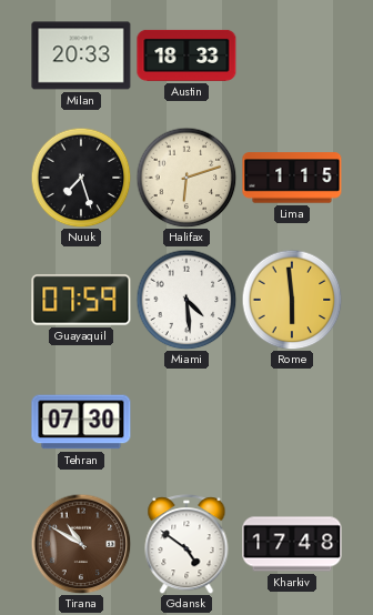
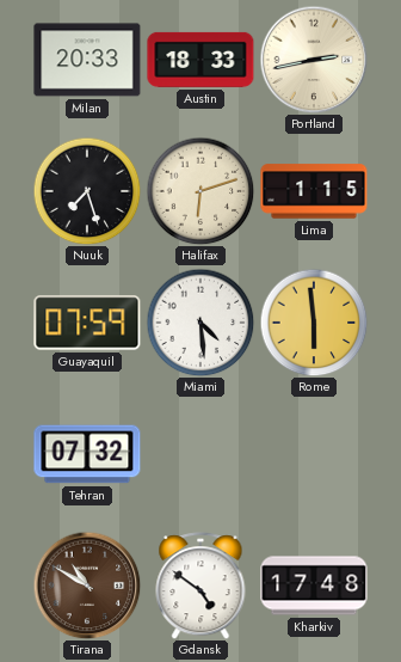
Portland: none -> 2:43 (314, 60)
Tehran: 07:30 -> 07:32 (87, 454)
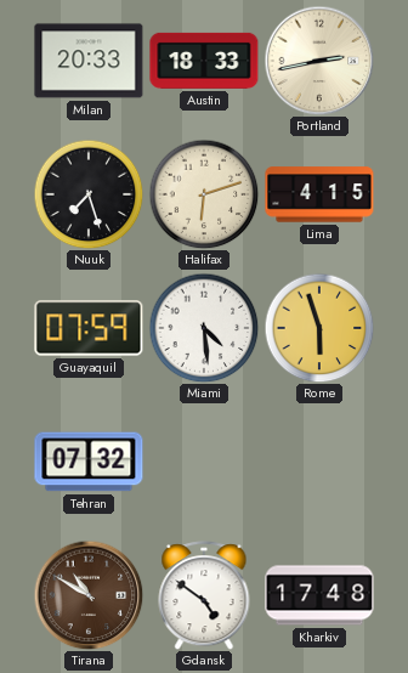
Lima: 1:15 -> 4:15 (319, 194)
Rome: 5:59 -> 5:57 (319, 328)
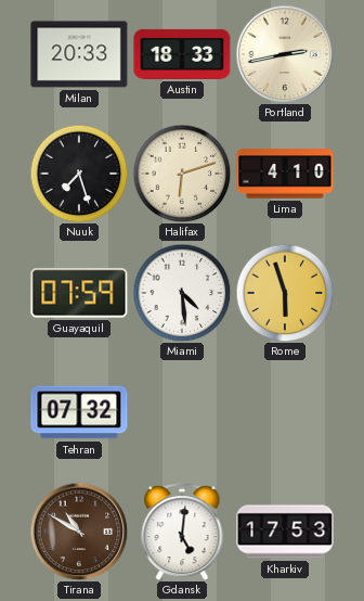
Lima: 4:15 -> 4:10 (285, 174)
Gdansk: 4:51 -> 5:01 (182, 532)
Kharkiv: 17:48 -> 17:53 (285, 532)
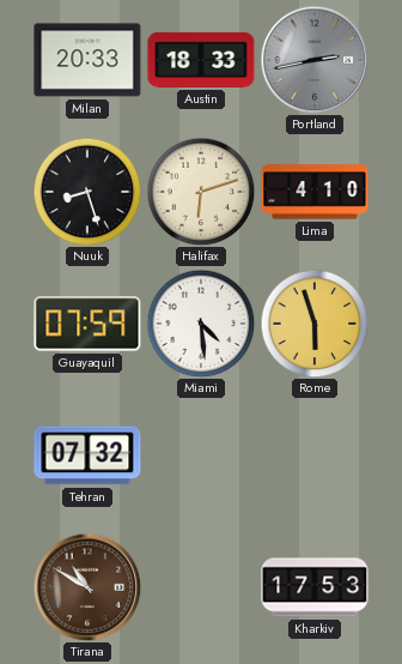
Portland dial: cream -> grey (315, 60)
Nuuk: 7:27 -> 8:27 (87, 192)
Gdansk: 5:01 -> none (182, 532)
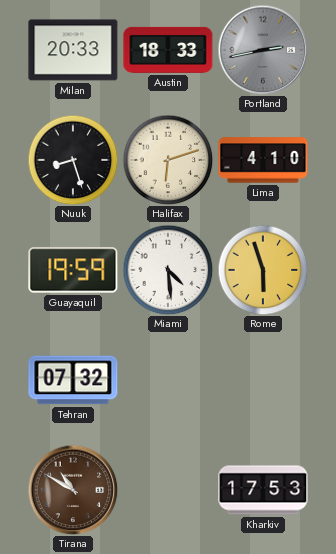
Guayaquil: 07:59 -> 19:59 (73, 270)
